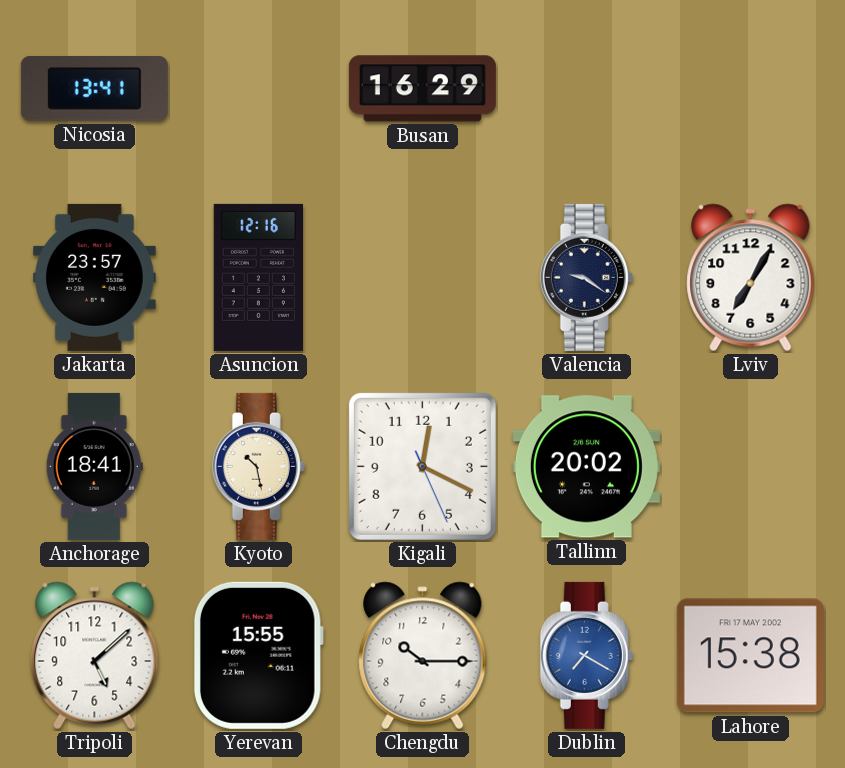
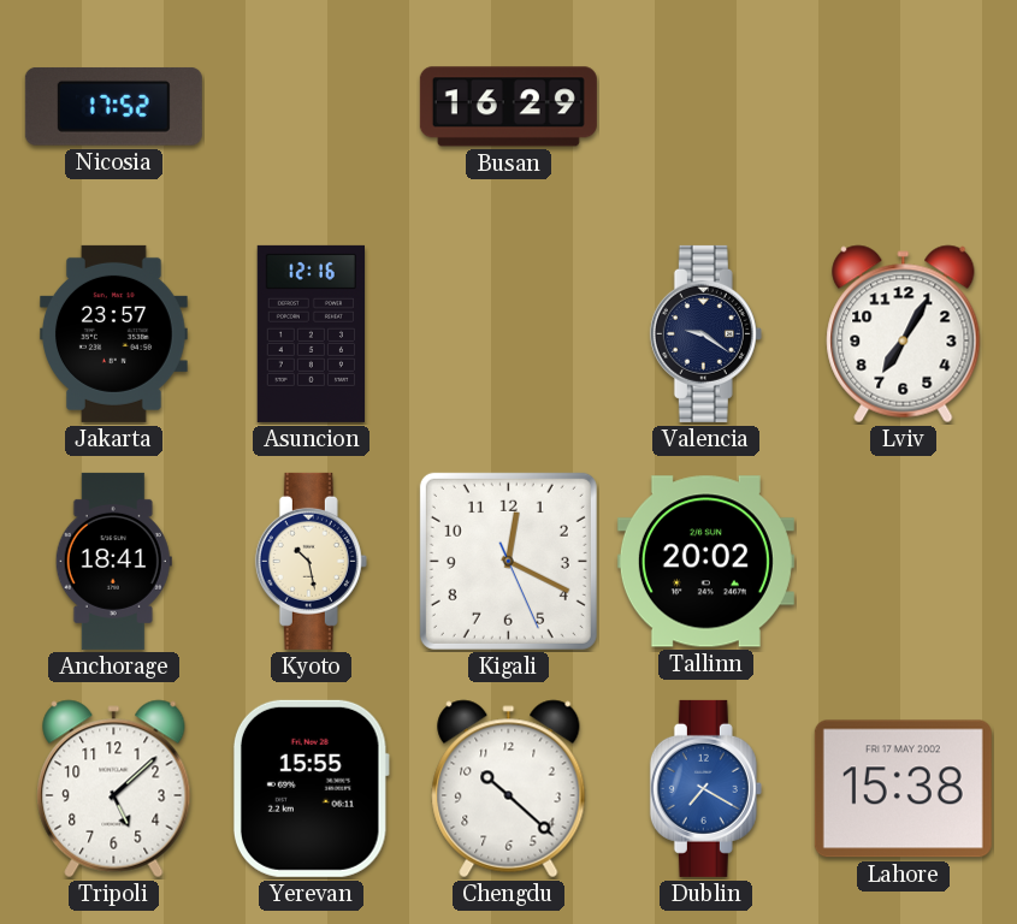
Nicosia: 13:41 -> 17:52 (113, 106)
Chengdu: 10:15 -> 10:22 (509, 789)
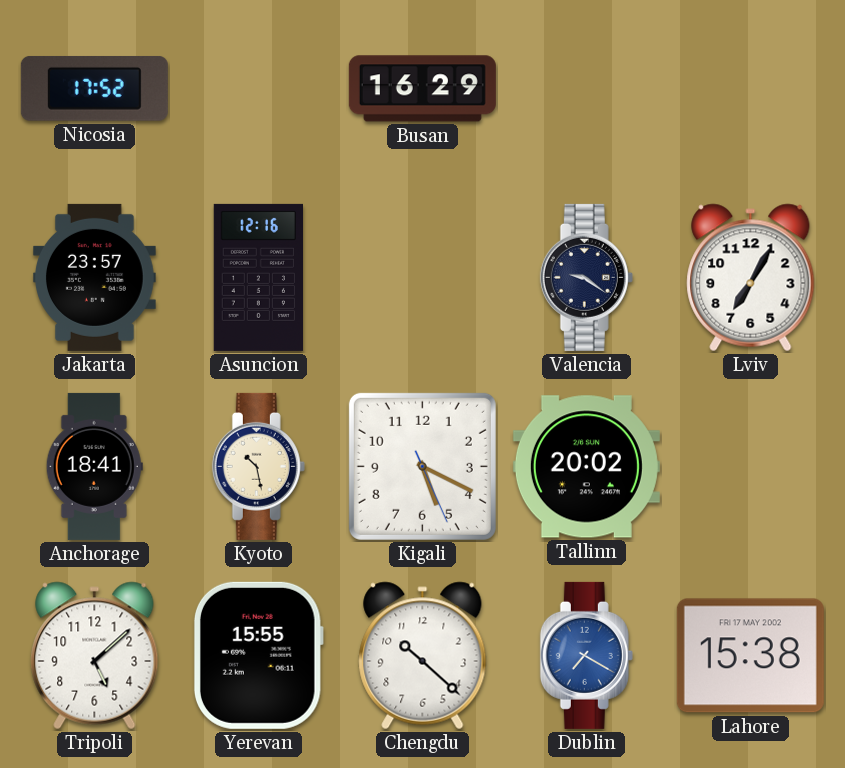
Kigali: 12:19 -> 5:19 (422, 466)
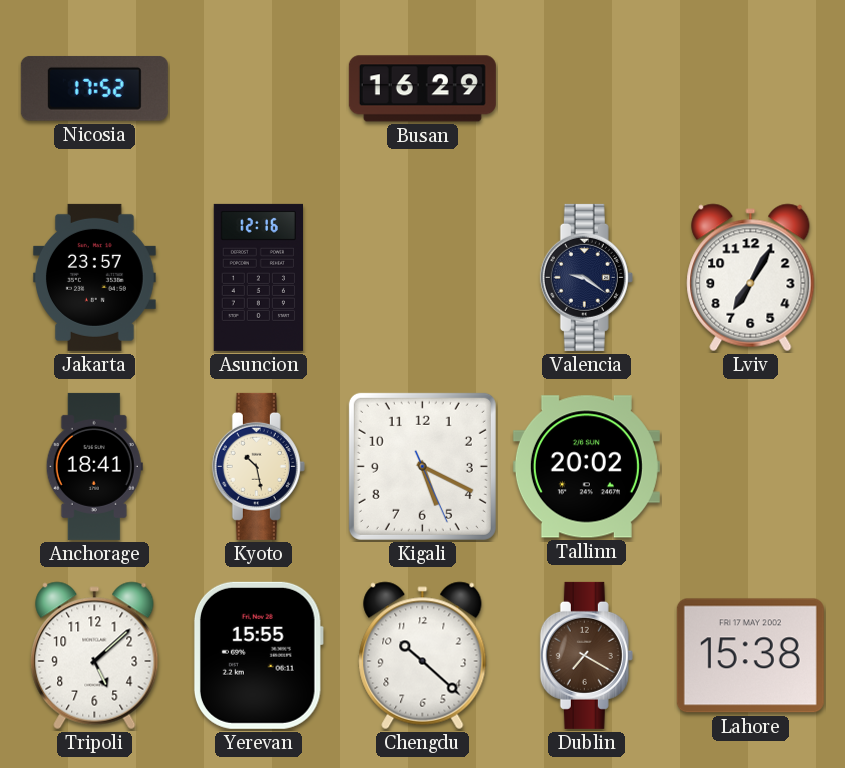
Dublin dial: blue -> brown (586, 655)
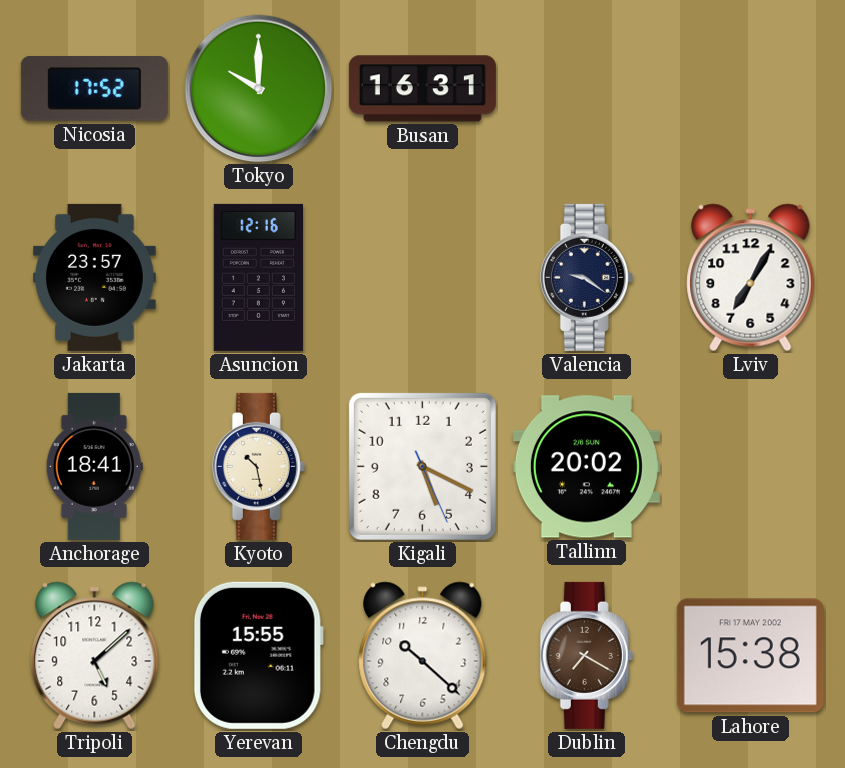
Tokyo: none -> 10:00 (259, 89)
Busan: 16:29 -> 16:31 (422, 89)
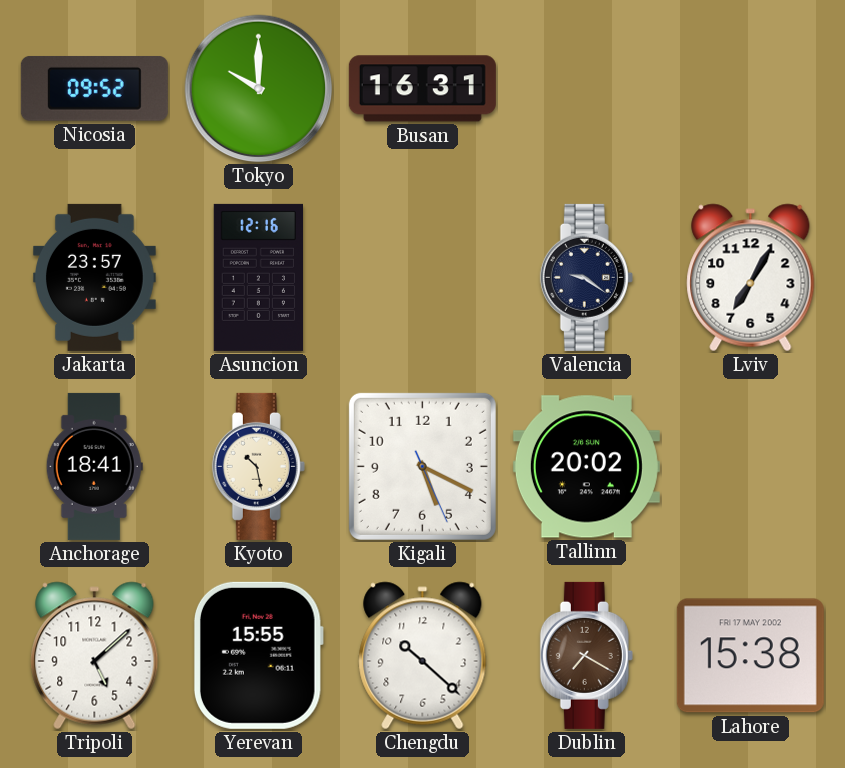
Nicosia: 17:52 -> 09:52 (94, 88)
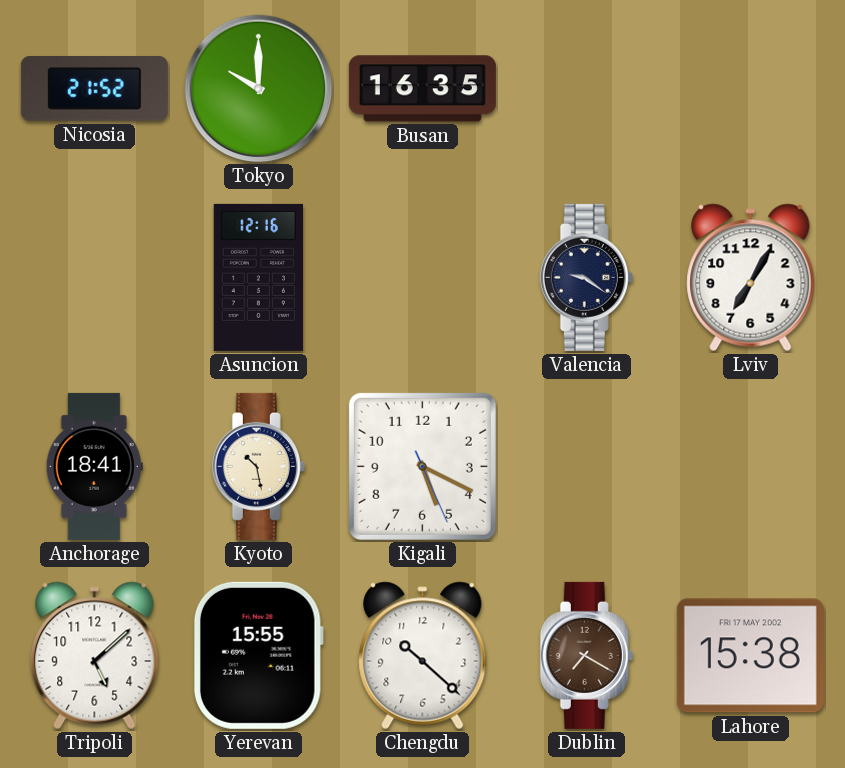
Nicosia: 09:52 -> 21:52 (94, 88)
Busan: 16:31 -> 16:35 (422, 89)
Jakarta: 23:57 -> none (95, 277)
Tallinn: 20:02 -> none (586, 467)
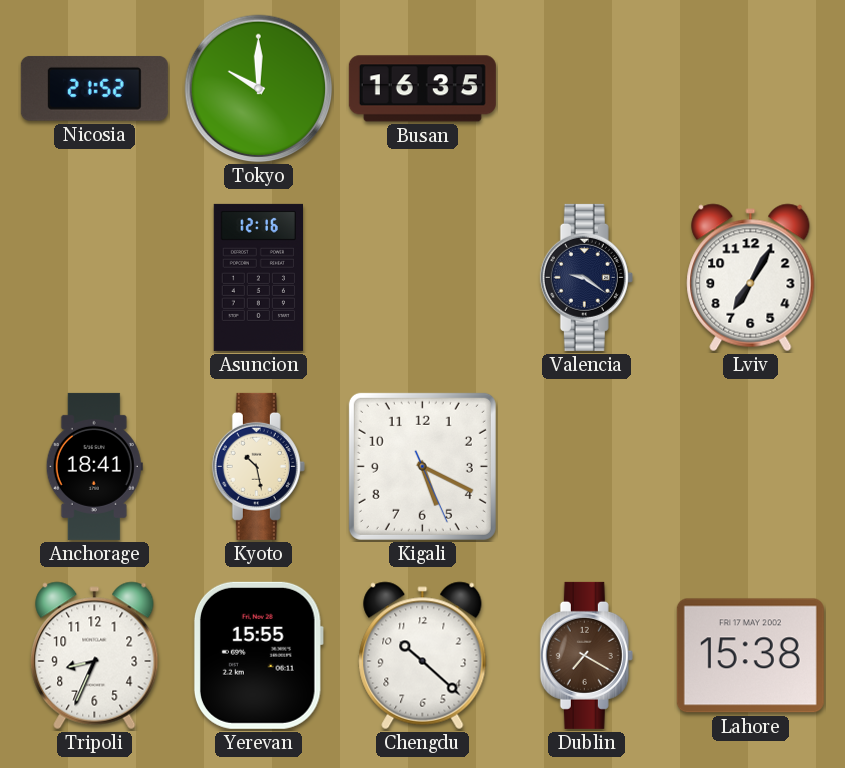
Tripoli: 5:08 -> 8:34 (95, 656)
